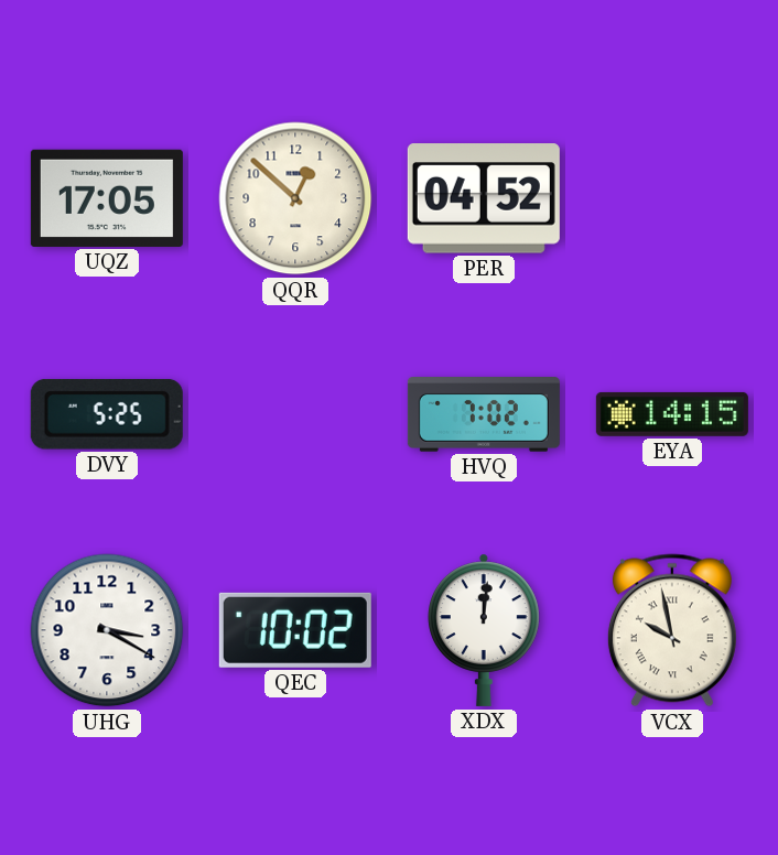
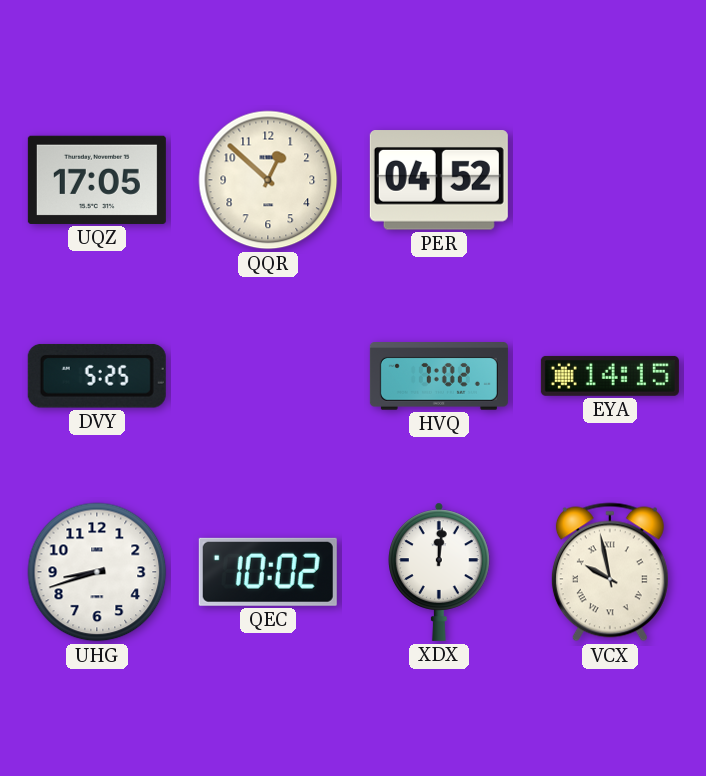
UHG: 3:20 -> 8:42 (97, 572)
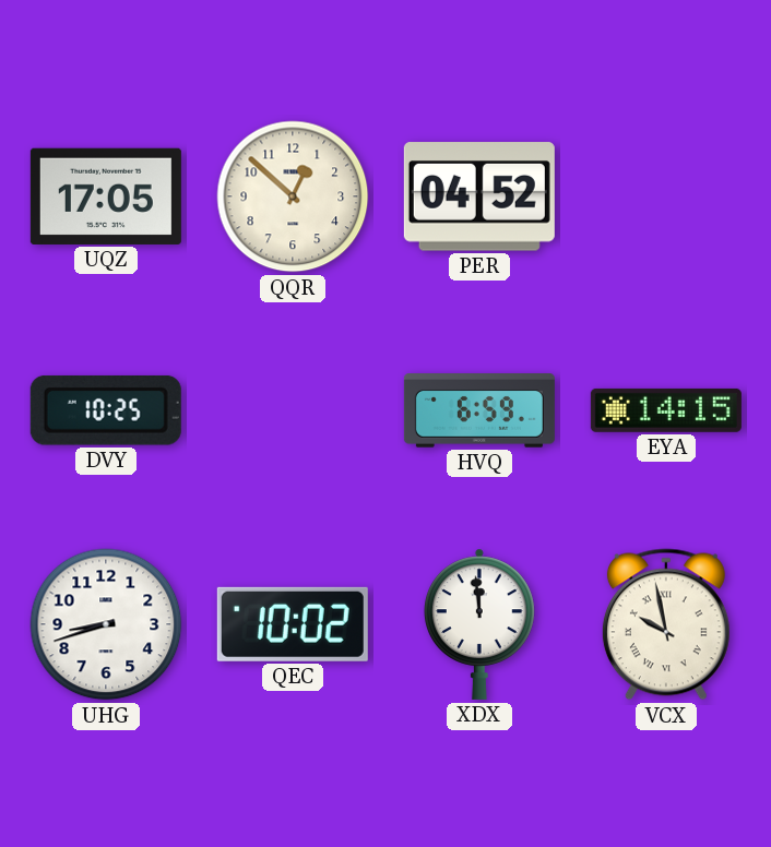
DVY: 5:25 -> 10:25 (106, 410)
HVQ: 7:02 -> 6:59 (479, 411)
XDX: 12:01 -> 11:59 (481, 624)
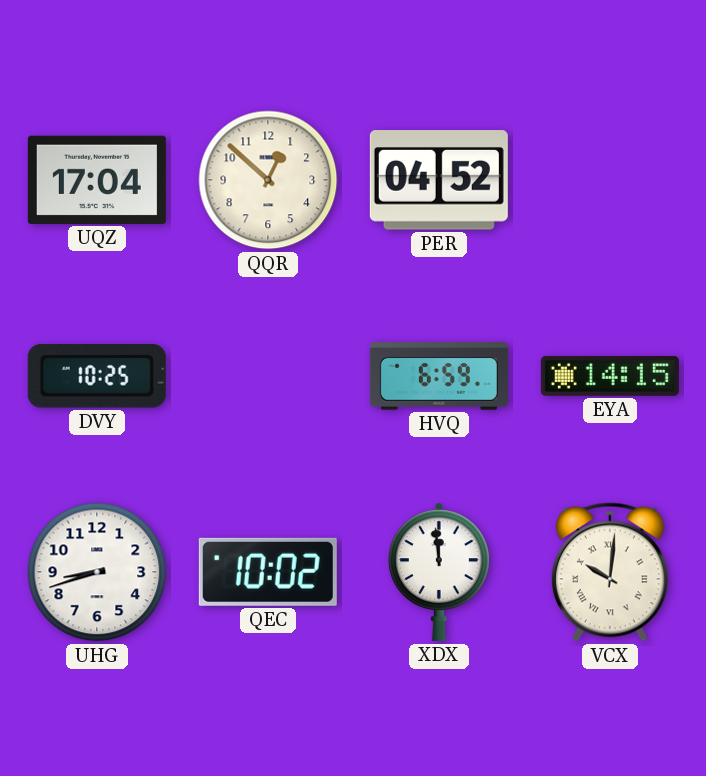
UQZ: 17:05 -> 17:04 (97, 180)
VCX: 9:58 -> 10:01 (610, 572)
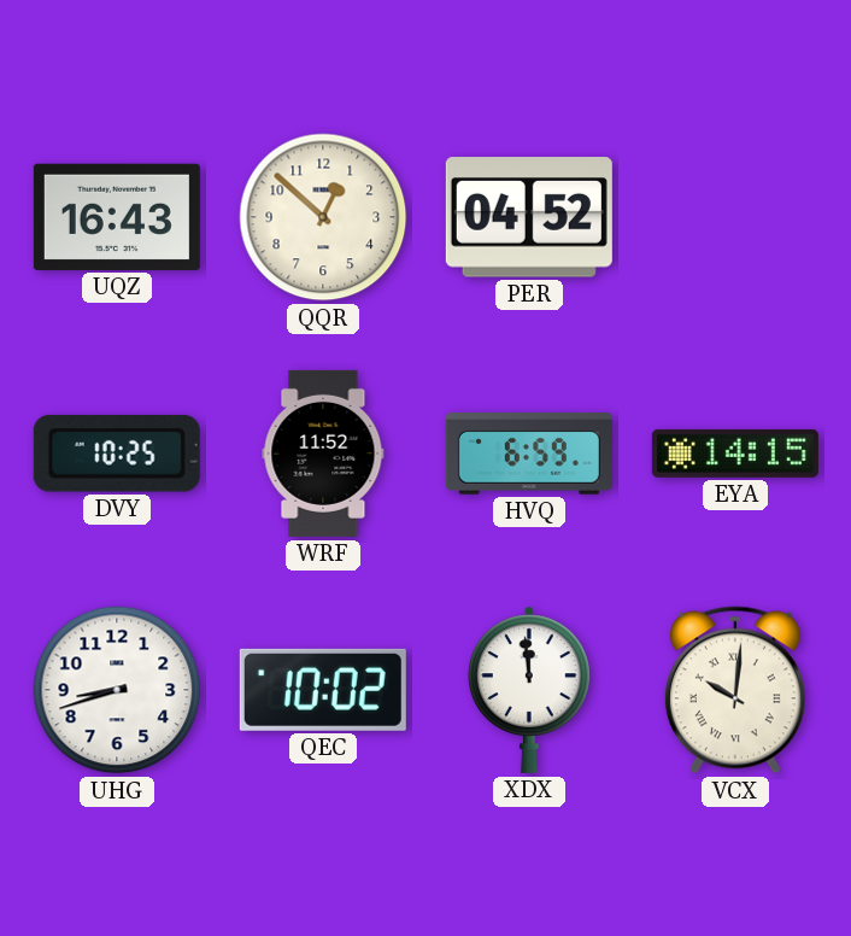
UQZ: 17:04 -> 16:43 (117, 217)
WRF: none -> 11:52 (323, 454)
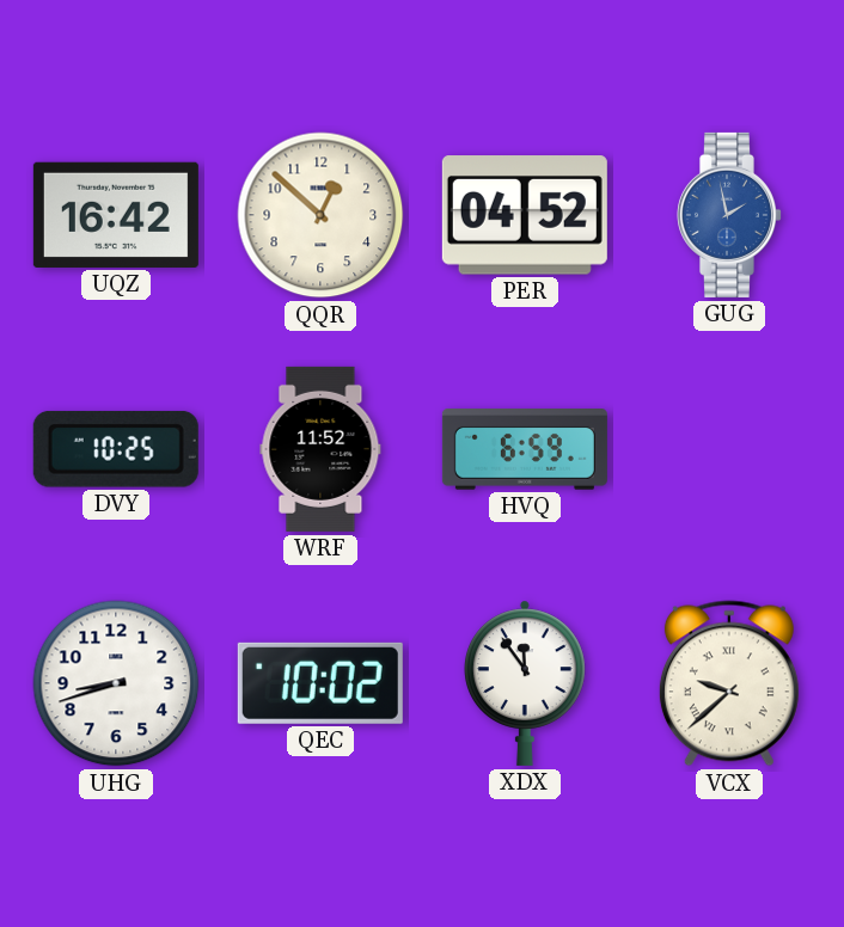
UQZ: 16:43 -> 16:42 (116, 215)
GUG: none -> 1:58 (729, 215)
EYA: 14:15 -> none (735, 454)
XDX: 11:59 -> 11:54 (526, 683)
VCX: 10:01 -> 9:38 (729, 683)
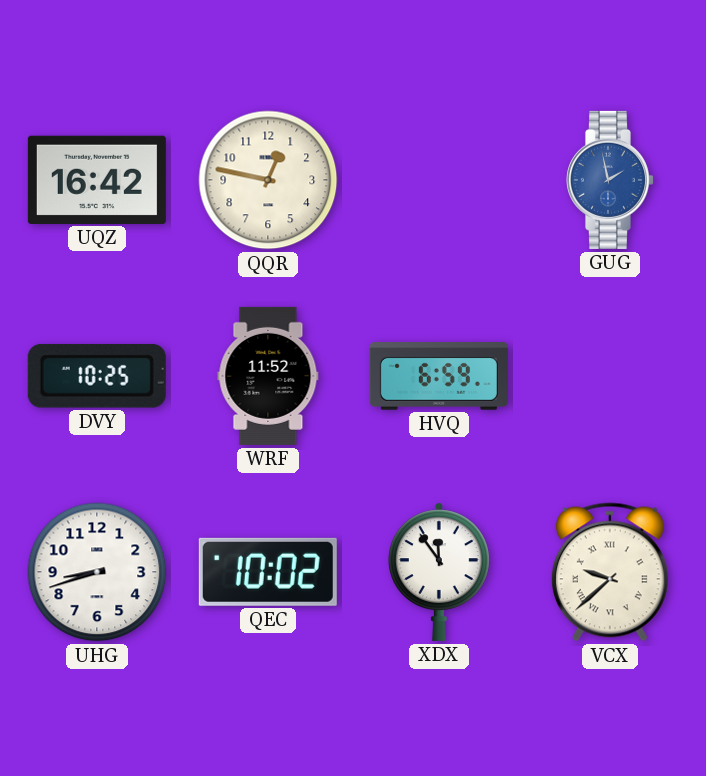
QQR: 12:52 -> 12:47 (268, 180)
PER: 04:52 -> none (525, 215)
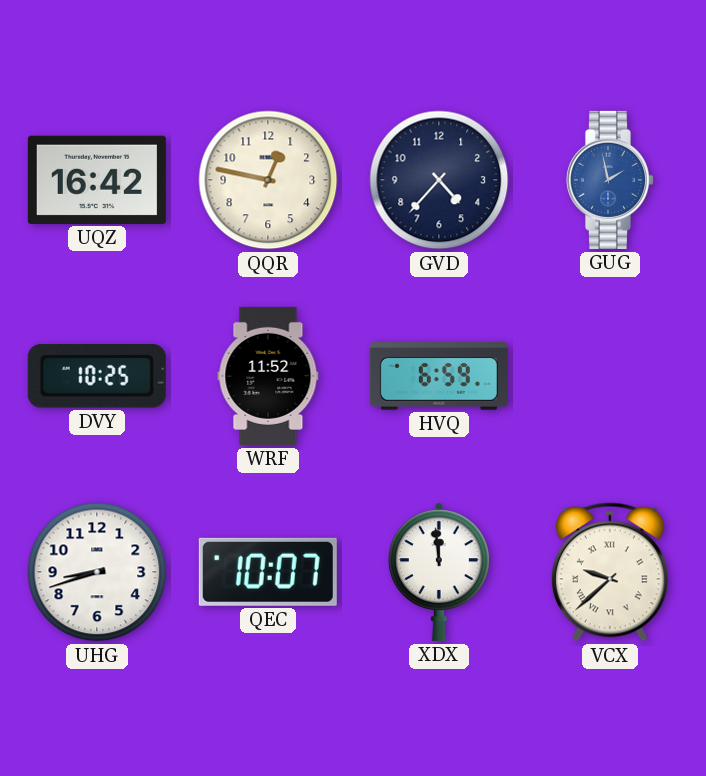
GVD: none -> 4:37 (439, 180)
QEC: 10:02 -> 10:07 (268, 572)
XDX: 11:54 -> 11:59 (440, 572)
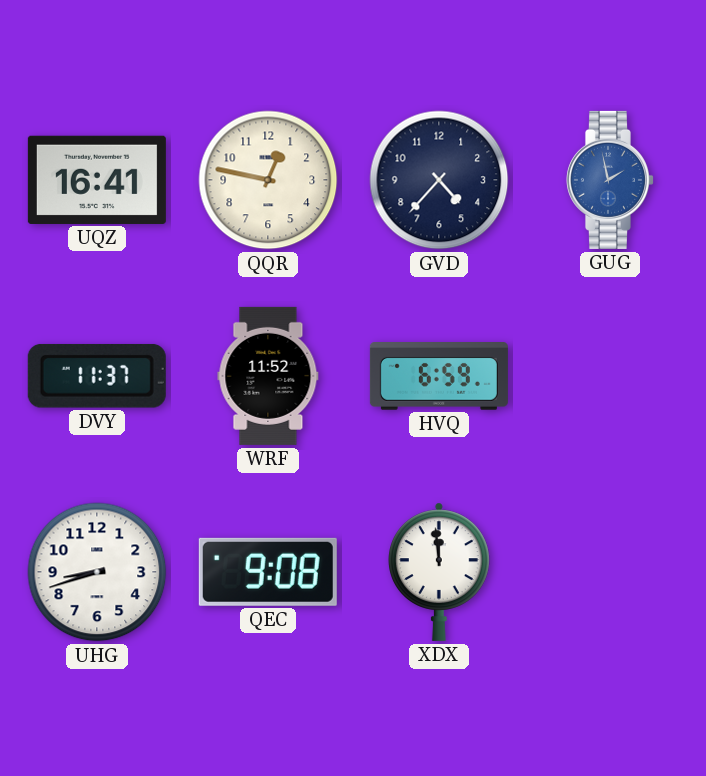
UQZ: 16:42 -> 16:41 (97, 180)
DVY: 10:25 -> 11:37 (97, 376)
QEC: 10:07 -> 9:08 (268, 572)
VCX: 9:38 -> none (610, 572)
